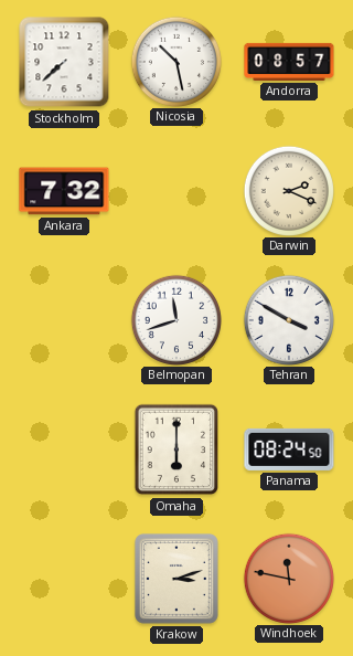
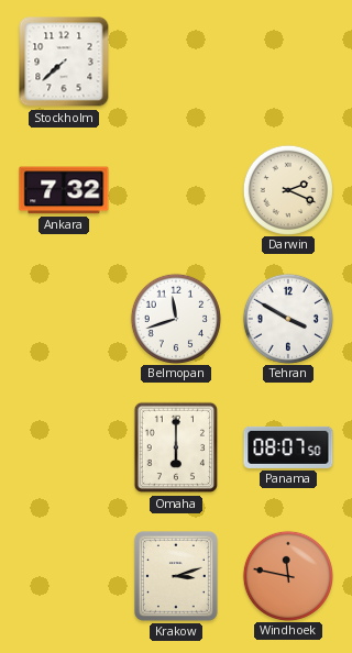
Nicosia: 10:28 -> none (175, 61)
Andorra: 08:57 -> none (289, 62)
Panama: 08:24 -> 08:07 (288, 447)
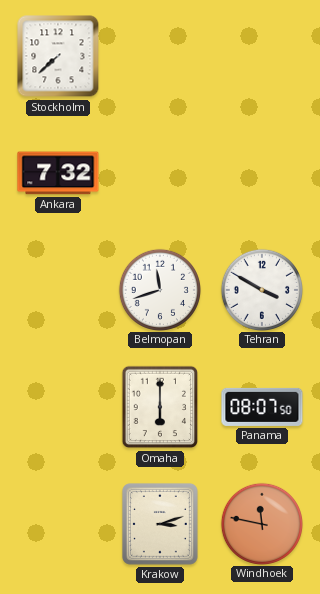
Darwin: 2:19 -> none (287, 189)
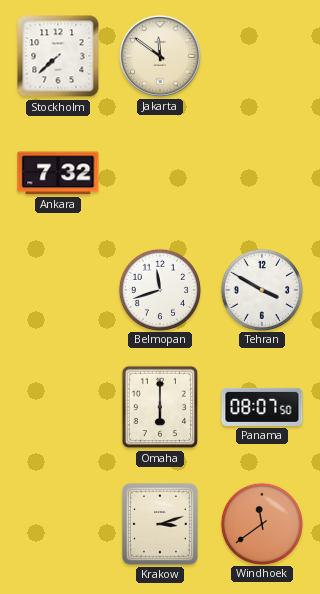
Jakarta: none -> 11:51 (160, 56)
Windhoek: 11:47 -> 11:39 (261, 523)
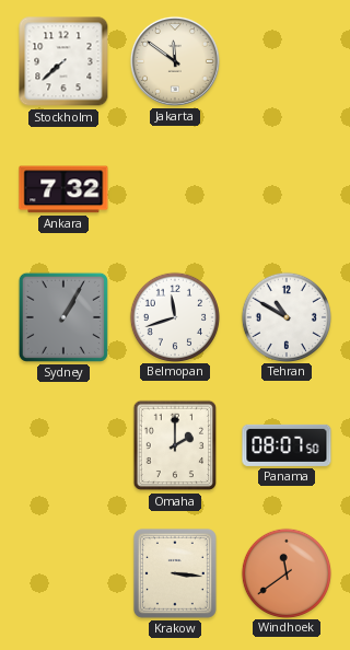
Sydney: none -> 1:05 (63, 317)
Tehran: 3:50 -> 10:50 (285, 316)
Omaha: 6:00 -> 2:00 (175, 445)
Krakow: 3:12 -> 3:16 (175, 573)
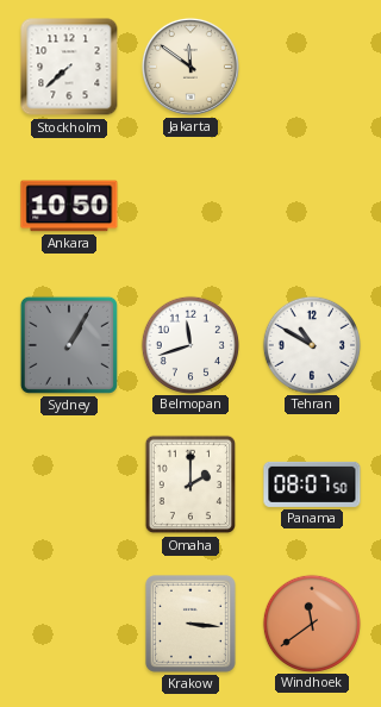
Ankara: 7:32 -> 10:50 (69, 206)
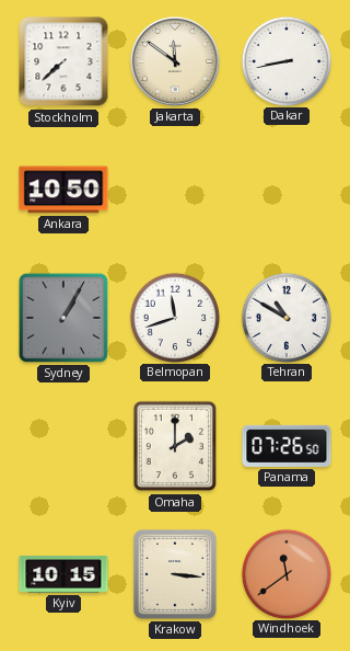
Dakar: none -> 8:43 (285, 60)
Panama: 08:07 -> 07:26 (287, 446)
Kyiv: none -> 10:15 (63, 574)
